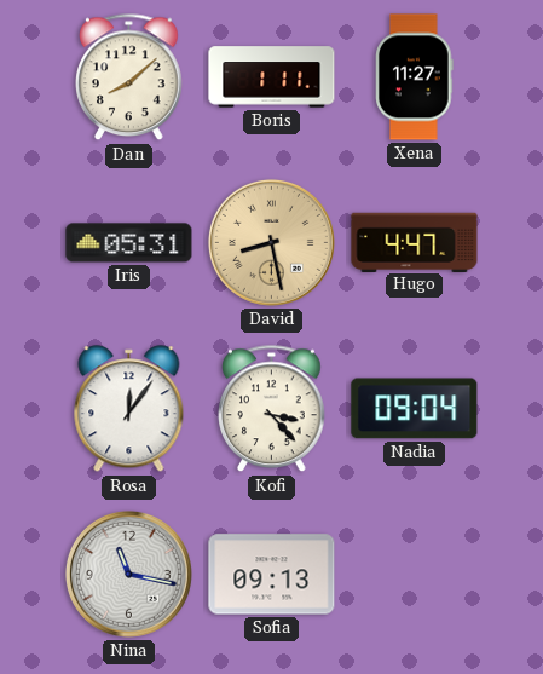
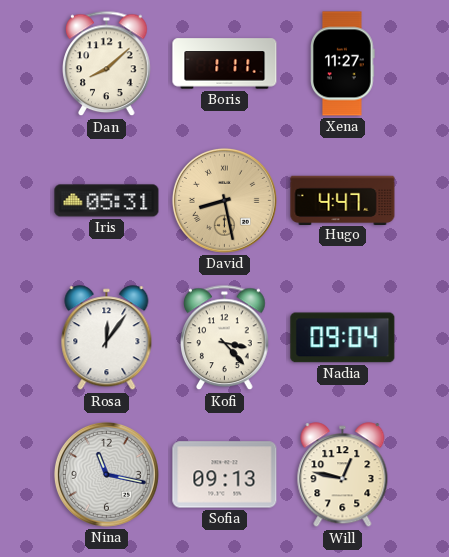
Will: none -> 12:47 (343, 475)
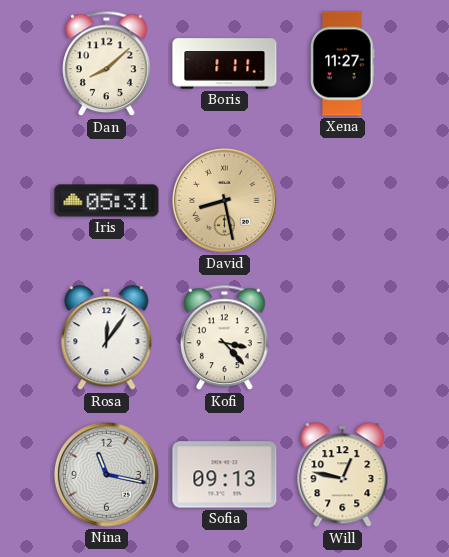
Hugo: 4:47 -> none (343, 200)
Nadia: 09:04 -> none (343, 338)
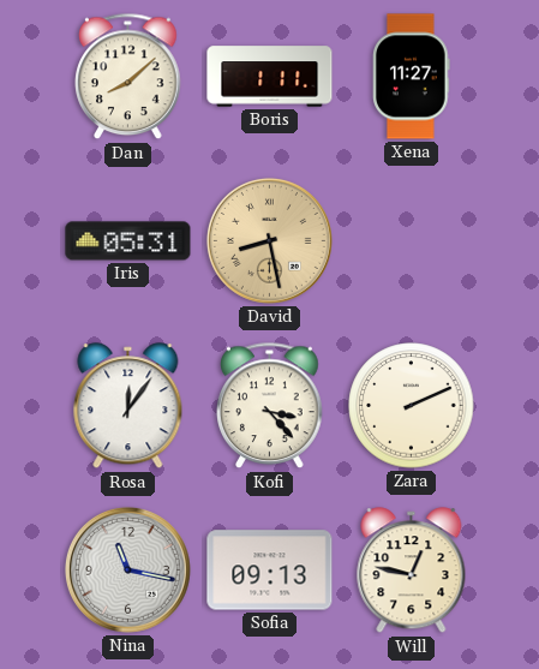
Zara: none -> 2:11 (412, 406)
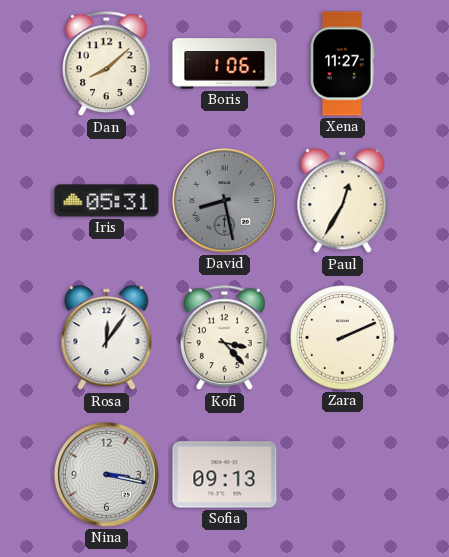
Boris: 1:11 -> 1:06 (225, 64)
David dial: champagne -> grey (224, 200)
Paul: none -> 12:35 (343, 201)
Nina: 11:17 -> 3:17 (106, 474)
Will: 12:47 -> none (412, 571)
